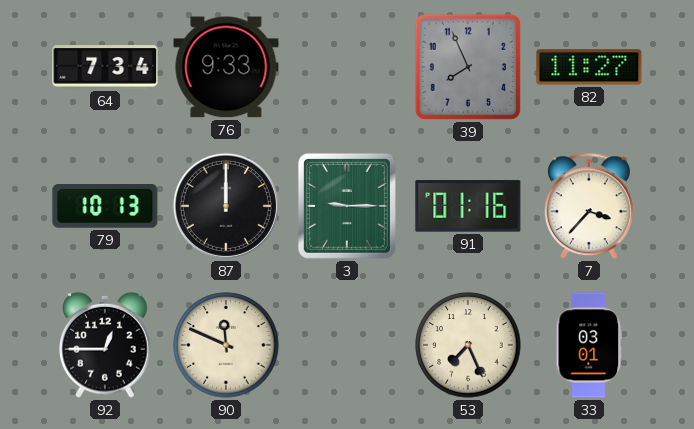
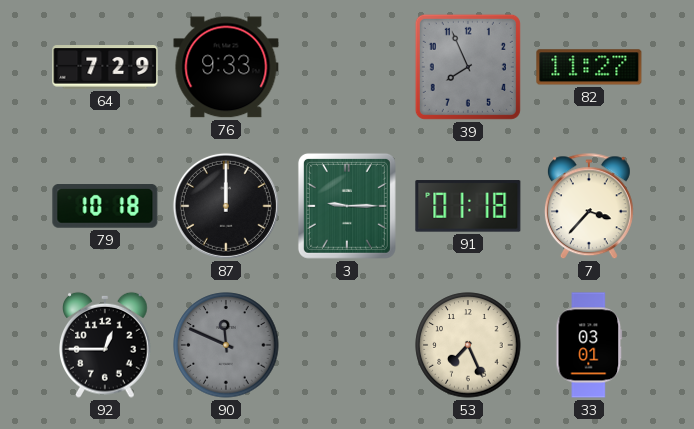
64: 7:34 -> 7:29 (105, 68)
79: 10:13 -> 10:18 (105, 207)
91: 01:16 -> 01:18 (468, 206)
90 dial: cream -> grey (226, 345)
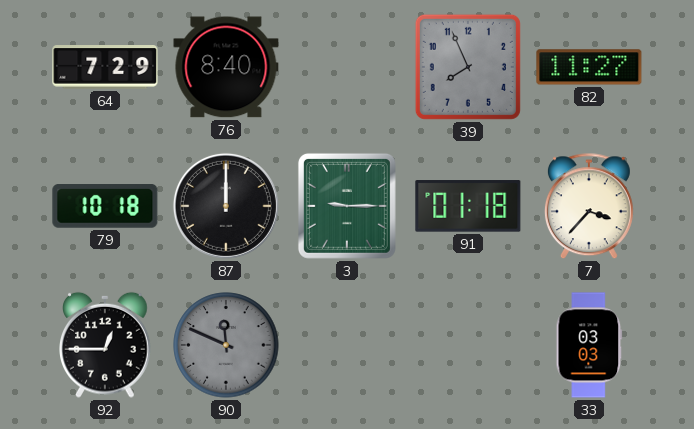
76: 9:33 -> 8:40 (226, 67)
53: 7:26 -> none (468, 345)
33: 03:01 -> 03:03 (589, 345)
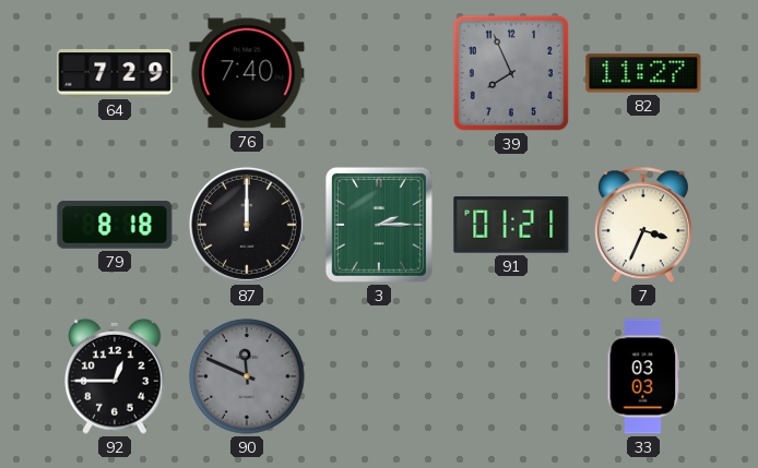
76: 8:40 -> 7:40 (247, 73)
79: 10:18 -> 8:18 (115, 226)
3: 9:15 -> 2:15 (379, 225)
91: 01:18 -> 01:21 (511, 225)
7: 3:37 -> 3:34 (643, 226)
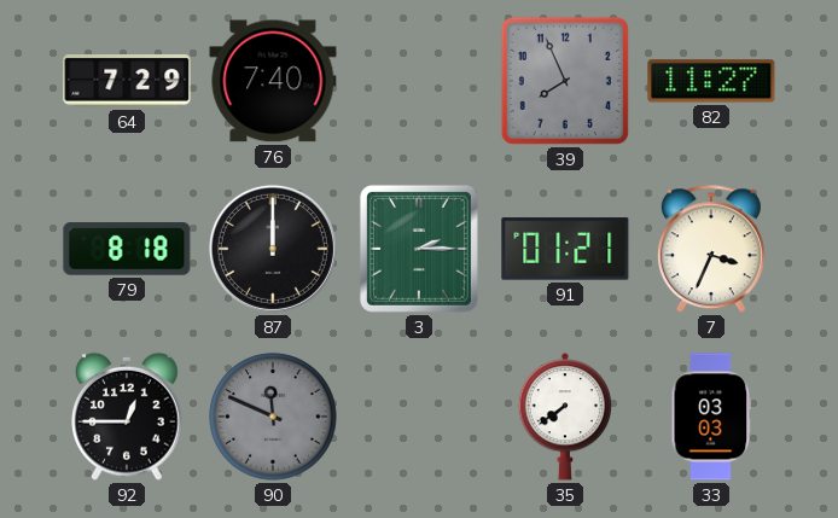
35: none -> 7:39 (564, 417)
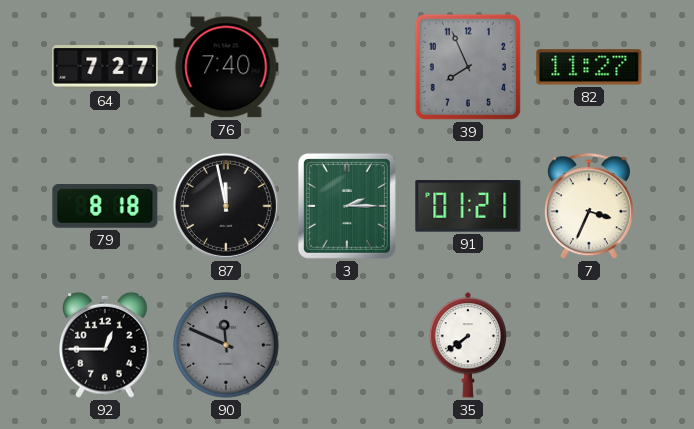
64: 7:29 -> 7:27 (105, 68)
87: 12:00 -> 11:58 (226, 206)
33: 03:03 -> none (711, 417)
